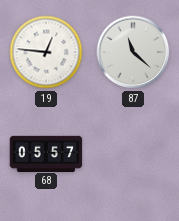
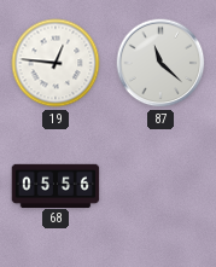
68: 05:57 -> 05:56 (56, 185)
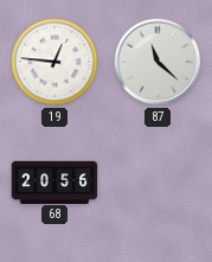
68: 05:56 -> 20:56 (54, 181)
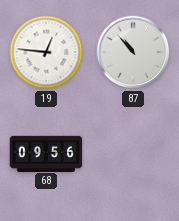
87: 11:22 -> 10:53 (133, 52)
68: 20:56 -> 09:56 (46, 153)
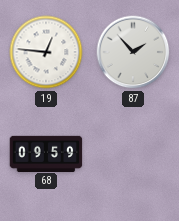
87: 10:53 -> 1:53 (133, 52)
68: 09:56 -> 09:59 (46, 153)
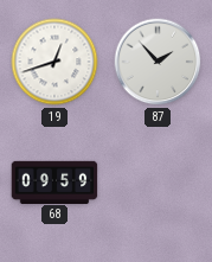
19: 12:46 -> 12:42 (54, 62)
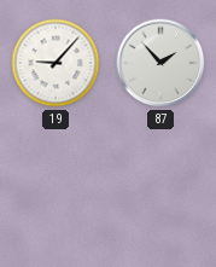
19: 12:42 -> 9:07 (56, 63)
68: 09:59 -> none (54, 181)
